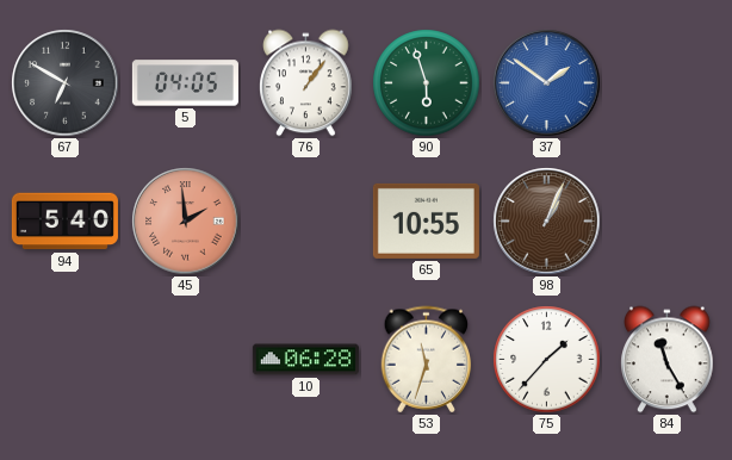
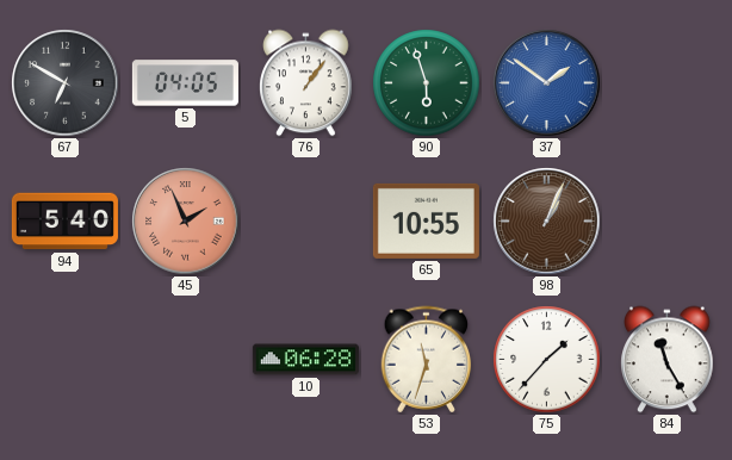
45: 1:59 -> 1:56 (186, 222)
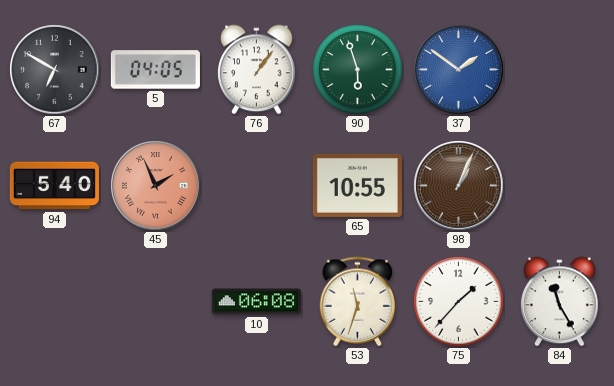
10: 06:28 -> 06:08 (256, 302)
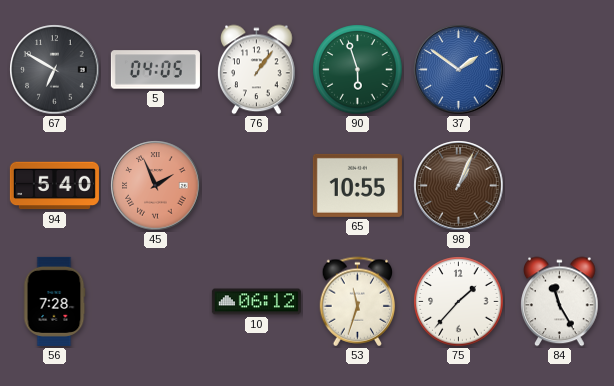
56: none -> 7:28 (54, 301)
10: 06:08 -> 06:12 (256, 302)
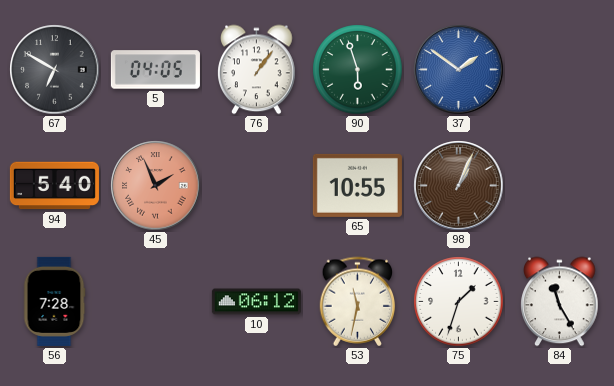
53: 11:33 -> 11:32 (358, 302)
75: 1:37 -> 1:33 (459, 302)
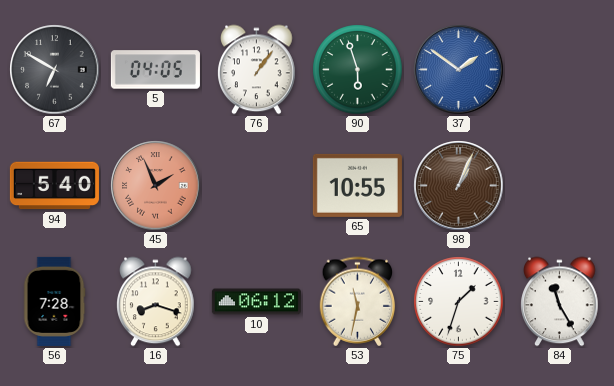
16: none -> 8:18 (156, 302)
